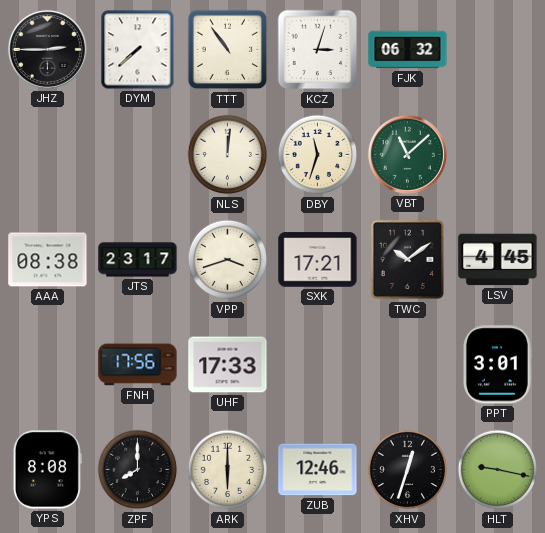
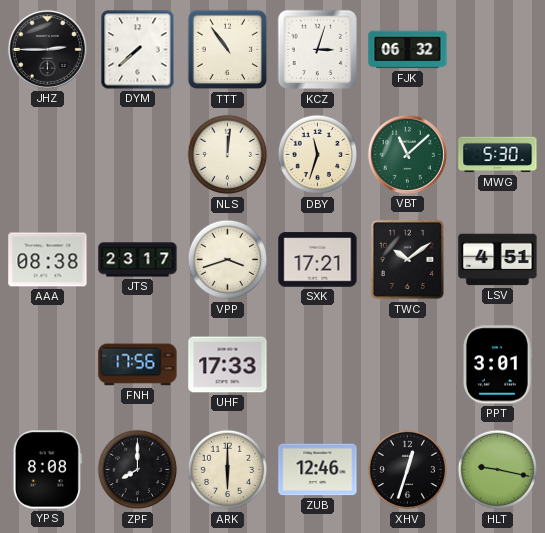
MWG: none -> 5:30 (498, 155)
LSV: 4:45 -> 4:51 (498, 260)
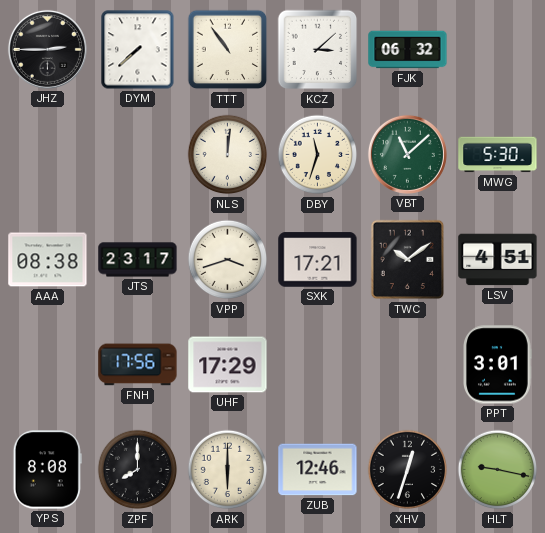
KCZ: 3:03 -> 3:08 (318, 50)
UHF: 17:33 -> 17:29 (228, 365)
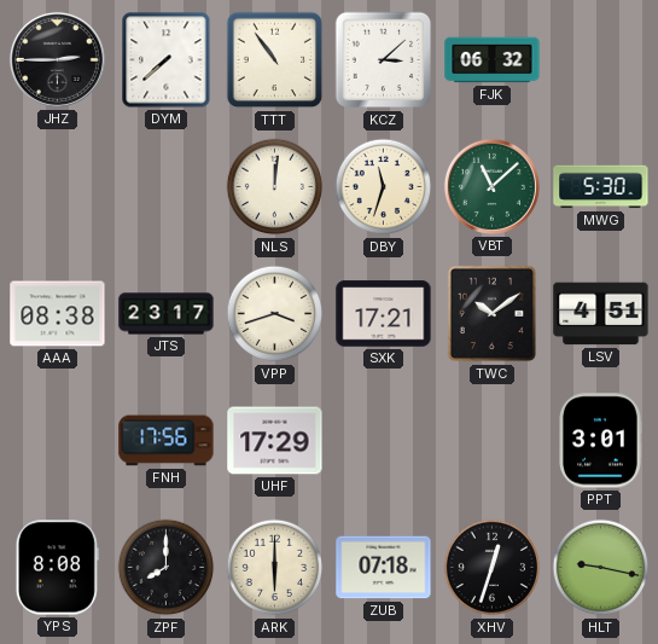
ZUB: 12:46 -> 07:18 (384, 568)
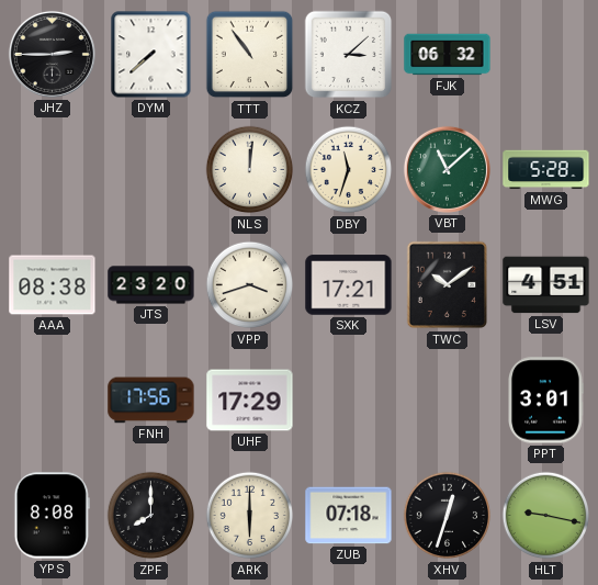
MWG: 5:30 -> 5:28 (546, 170)
JTS: 23:17 -> 23:20 (151, 285)
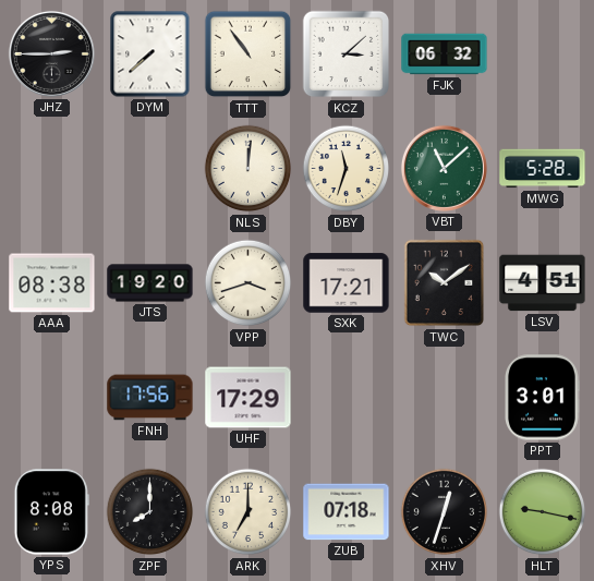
JTS: 23:20 -> 19:20 (150, 283)
ARK: 6:00 -> 7:00 (248, 512)
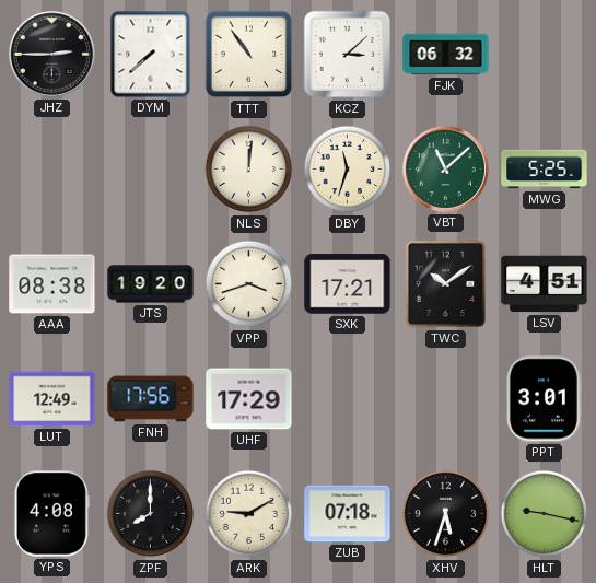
MWG: 5:28 -> 5:25 (545, 170)
LUT: none -> 12:49 (52, 399)
YPS: 8:08 -> 4:08 (51, 514)
ARK: 7:00 -> 9:10 (249, 514)
XHV: 12:33 -> 5:33 (446, 514)
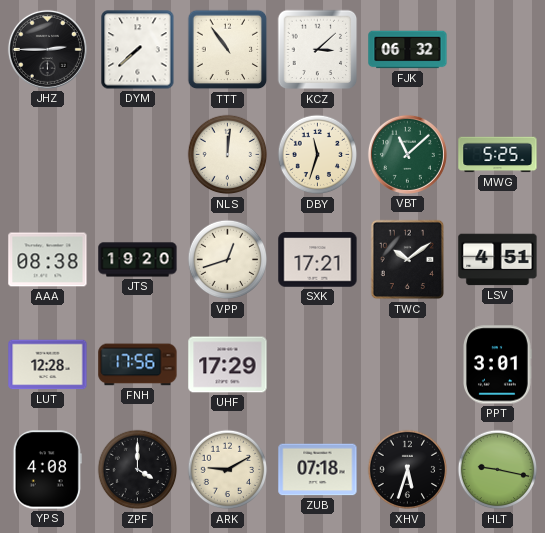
VPP: 3:42 -> 12:42 (228, 260)
LUT: 12:49 -> 12:28 (48, 365)
ZPF: 8:00 -> 4:00 (138, 470)
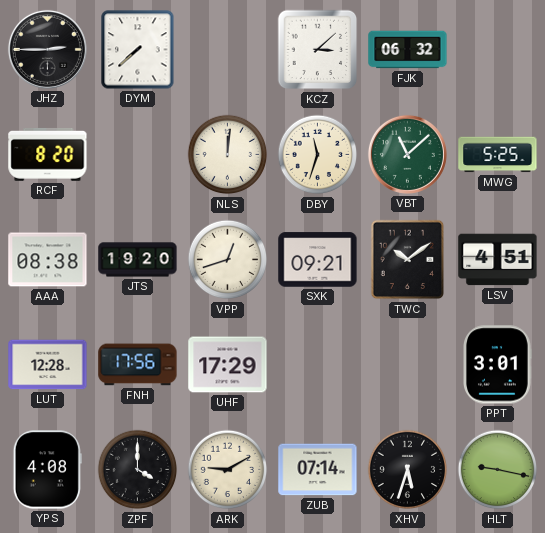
TTT: 10:54 -> none (228, 50)
RCF: none -> 8:20 (48, 154)
SXK: 17:21 -> 09:21 (318, 260)
ZUB: 07:18 -> 07:14 (318, 470)
